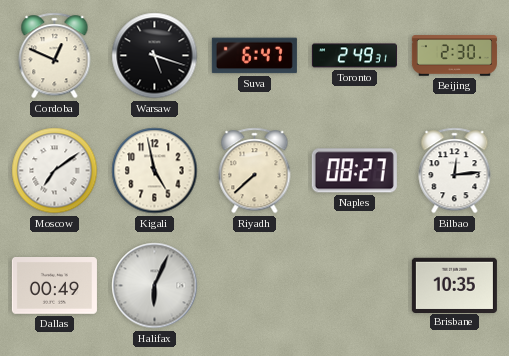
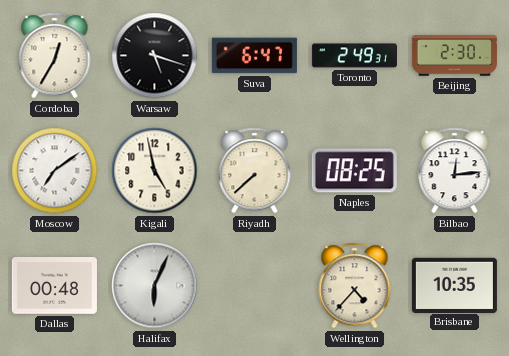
Cordoba: 12:49 -> 12:35 (55, 56)
Naples: 08:27 -> 08:25 (354, 171)
Dallas: 00:49 -> 00:48 (54, 286)
Wellington: none -> 4:37 (355, 286)
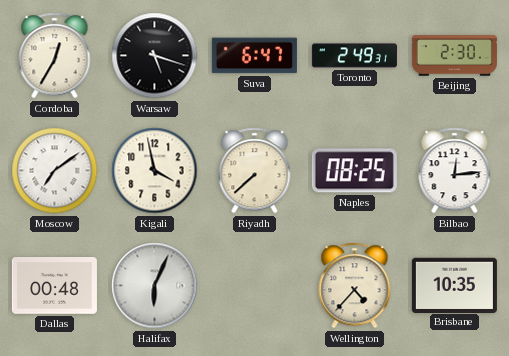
Kigali: 4:58 -> 3:58 (155, 171)
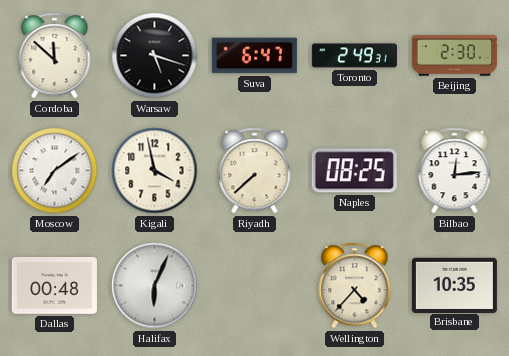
Cordoba: 12:35 -> 11:52 (55, 56)
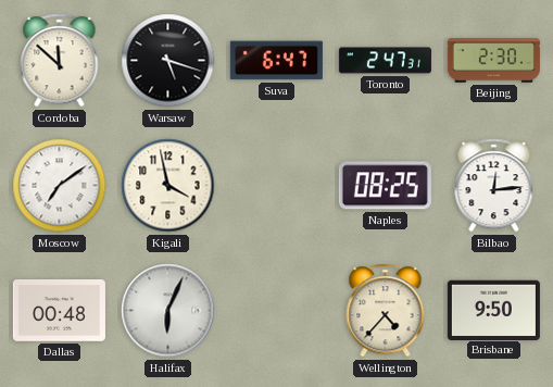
Toronto: 2:49 -> 2:47 (385, 61)
Riyadh: 7:38 -> none (255, 171)
Brisbane: 10:35 -> 9:50 (493, 310)
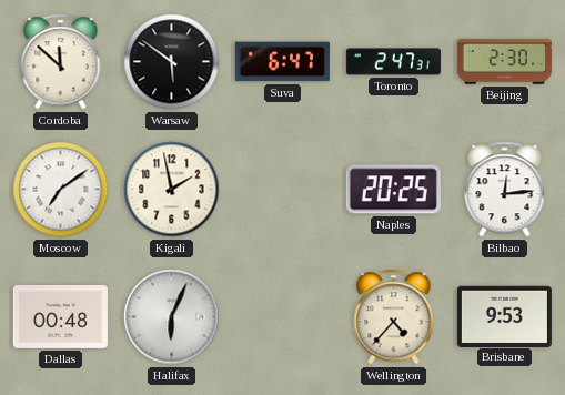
Warsaw: 5:18 -> 5:51 (172, 62)
Kigali: 3:58 -> 1:58 (172, 190)
Naples: 08:25 -> 20:25 (393, 190)
Brisbane: 9:50 -> 9:53 (504, 316)
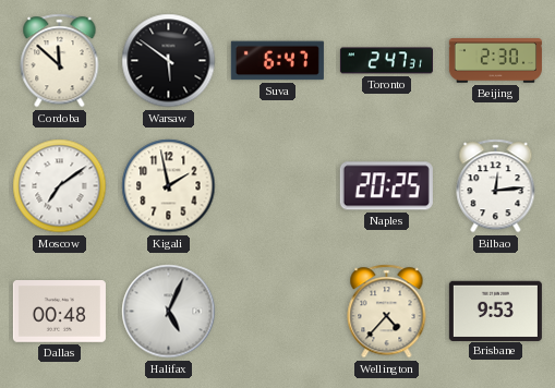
Halifax: 6:04 -> 5:04 (169, 312)
